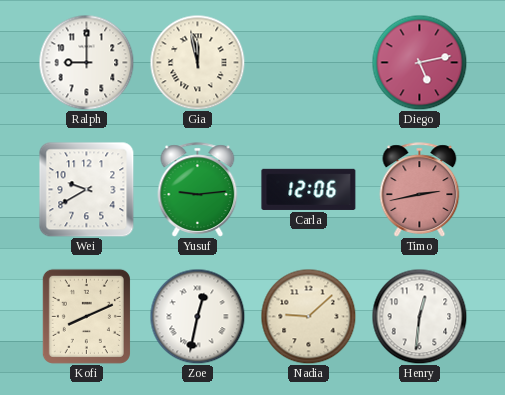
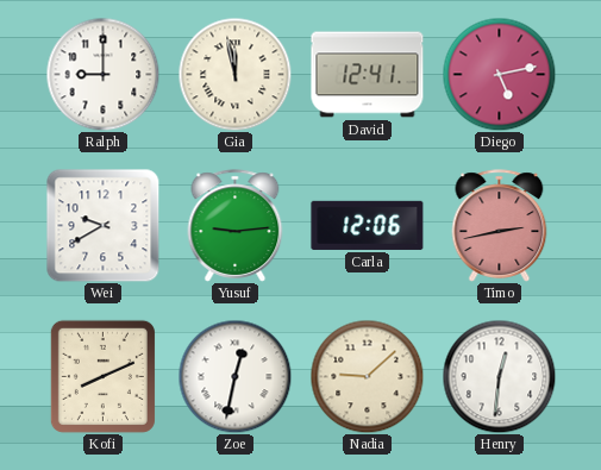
David: none -> 12:41 (368, 75)
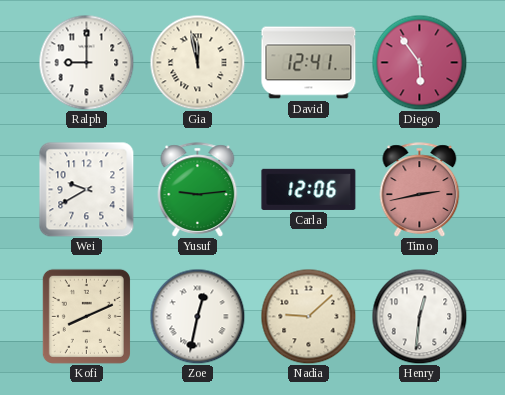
Diego: 5:13 -> 5:54 (419, 62)
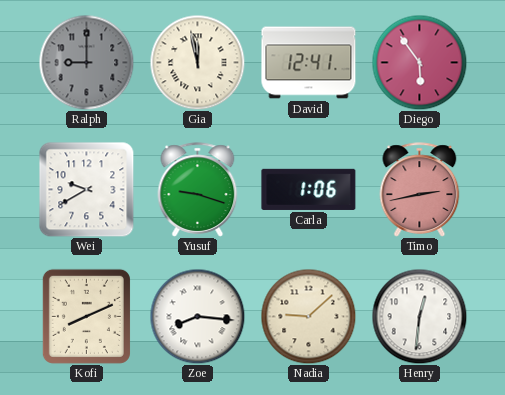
Ralph dial: white -> grey (86, 62)
Yusuf: 9:14 -> 9:18 (198, 190)
Carla: 12:06 -> 1:06 (309, 189)
Zoe: 12:32 -> 8:16 (197, 316)
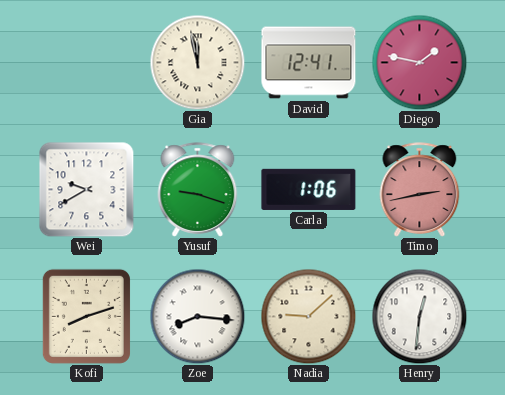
Ralph: 9:00 -> none (86, 62)
Diego: 5:54 -> 1:47 (419, 62)
Kofi: 8:11 -> 8:12 (86, 316)
